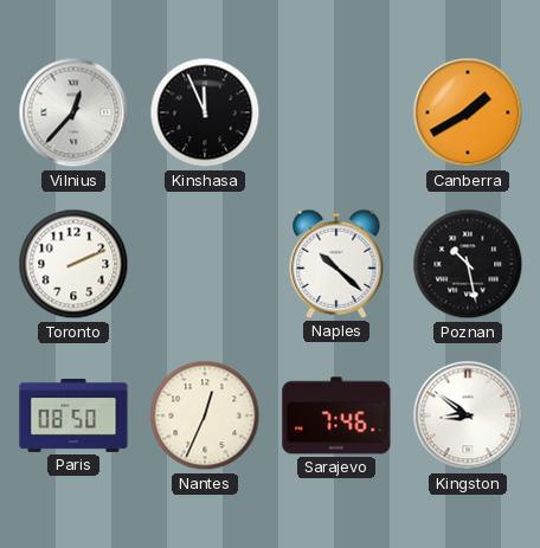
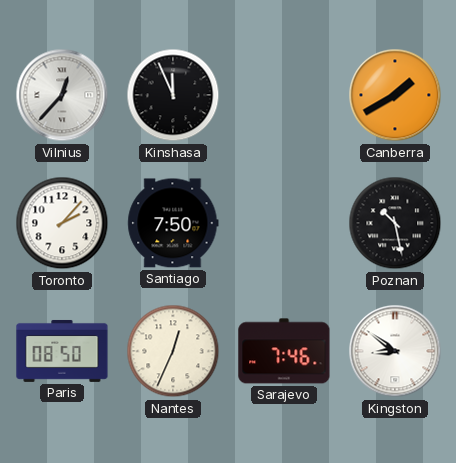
Toronto: 2:11 -> 2:07 (62, 223)
Santiago: none -> 7:50 (173, 223)
Naples: 10:22 -> none (336, 264)
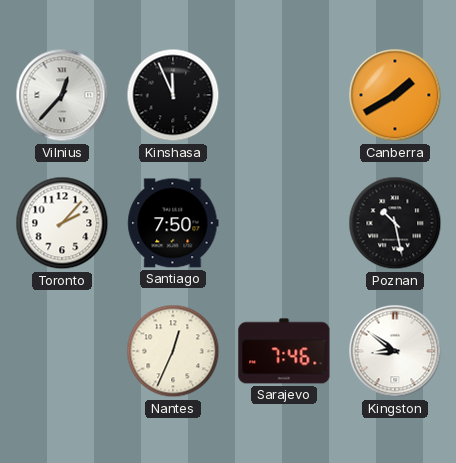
Paris: 08:50 -> none (62, 351)
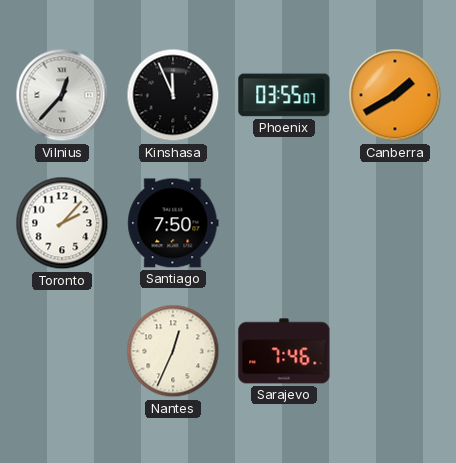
Phoenix: none -> 03:55 (284, 95)
Poznan: 10:28 -> none (395, 223)
Kingston: 8:51 -> none (395, 351)
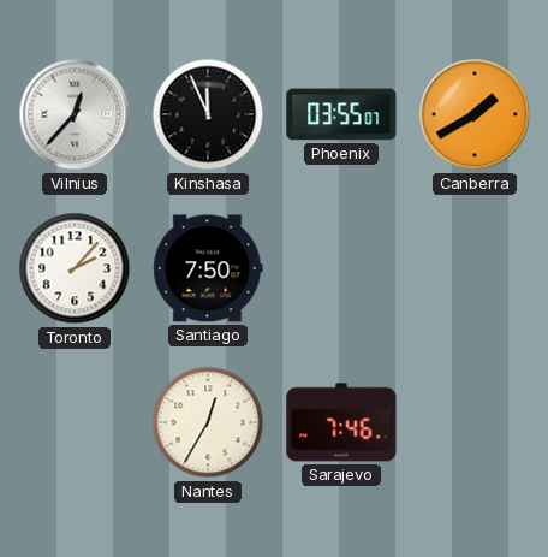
Nantes: 12:34 -> 12:35 (208, 422)
